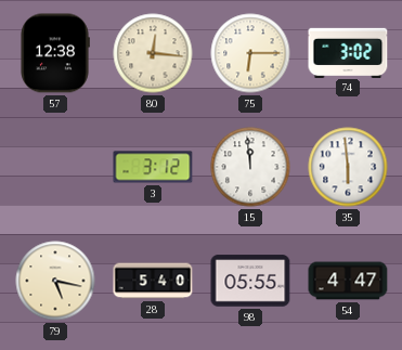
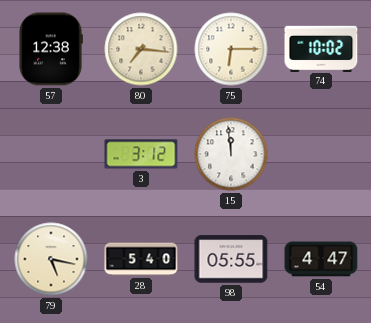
80: 12:16 -> 7:16 (141, 49)
74: 3:02 -> 10:02 (321, 48)
35: 5:59 -> none (348, 167)
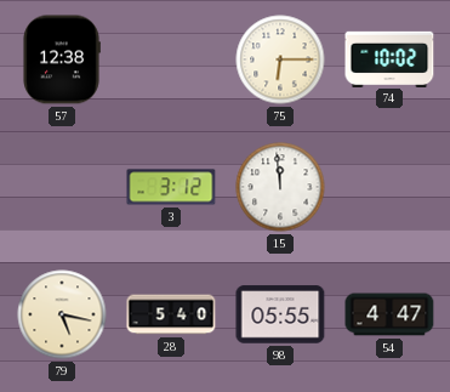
80: 7:16 -> none (141, 49)
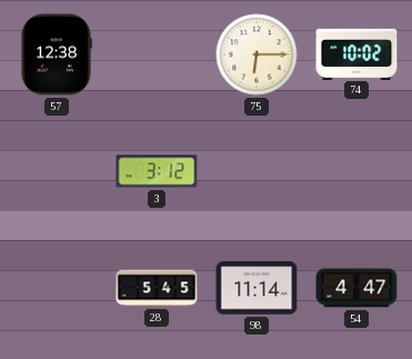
15: 11:59 -> none (280, 187)
79: 5:17 -> none (62, 314)
28: 5:40 -> 5:45 (157, 288)
98: 05:55 -> 11:14 (257, 288)
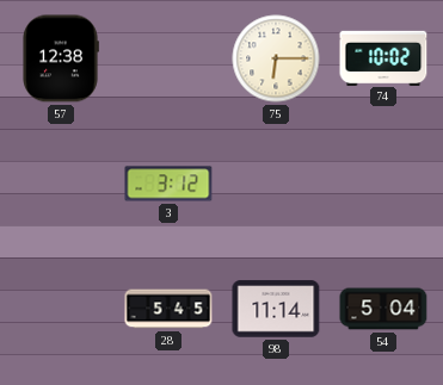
54: 4:47 -> 5:04 (383, 309)
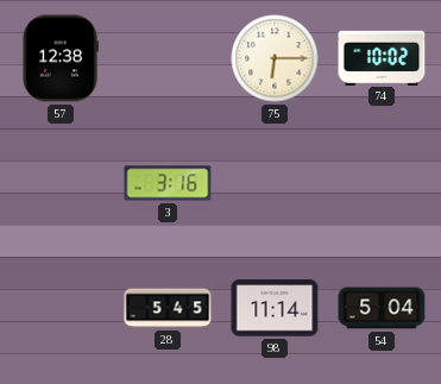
3: 3:12 -> 3:16 (168, 183)
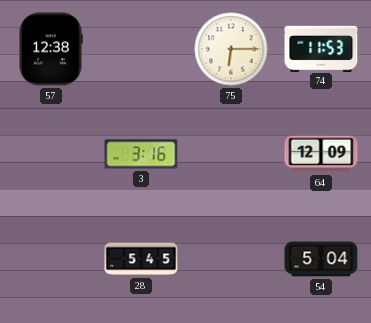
74: 10:02 -> 11:53 (321, 48)
64: none -> 12:09 (321, 154)
98: 11:14 -> none (275, 308)
